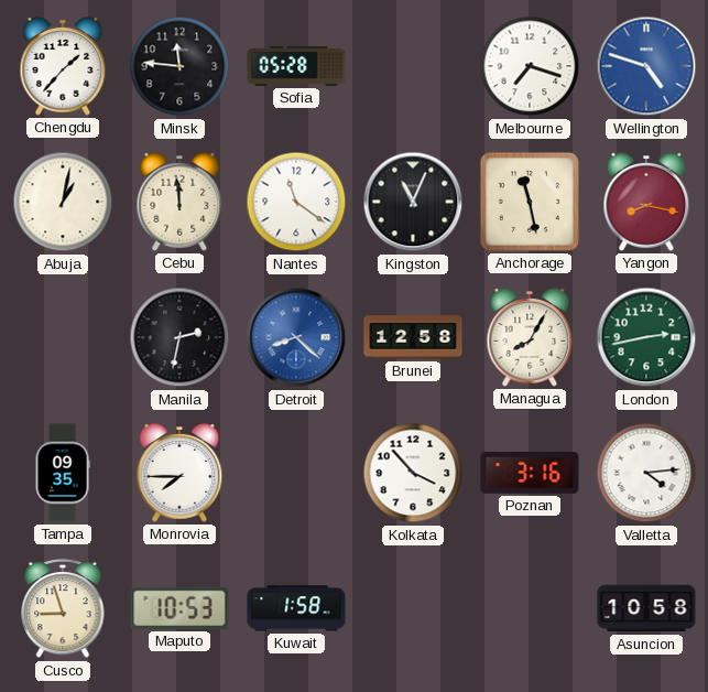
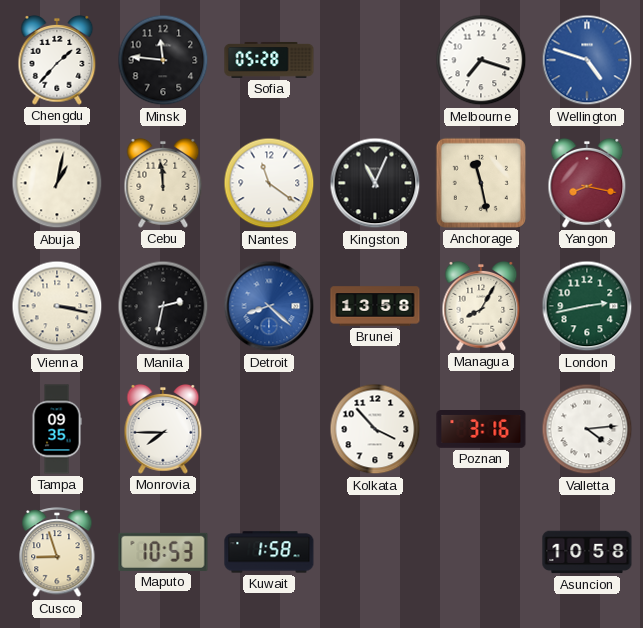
Vienna: none -> 3:17 (57, 306)
Brunei: 12:58 -> 13:58 (375, 306)
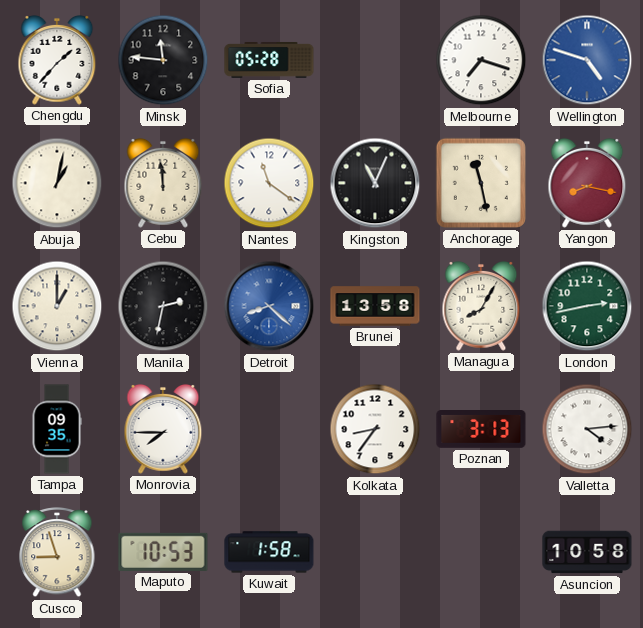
Vienna: 3:17 -> 1:00 (57, 306)
Kolkata: 3:53 -> 8:36 (375, 429)
Poznan: 3:16 -> 3:13 (481, 430)
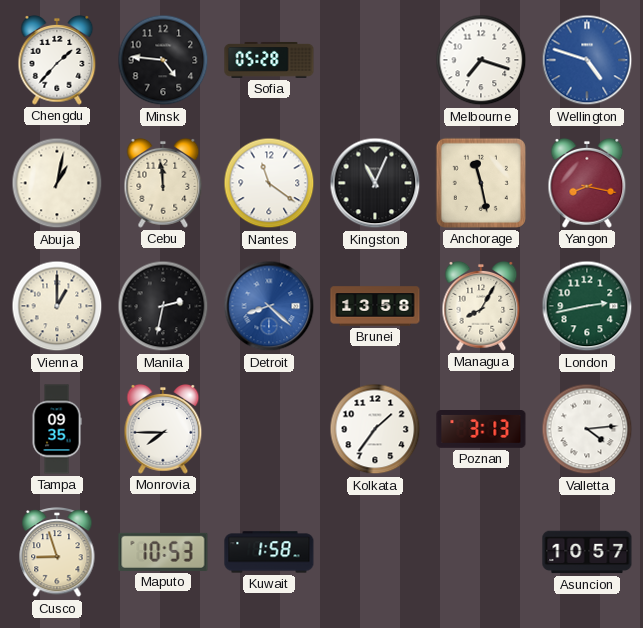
Minsk: 11:46 -> 4:46 (163, 60)
Kolkata: 8:36 -> 1:36 (375, 429)
Asuncion: 10:58 -> 10:57 (587, 552)
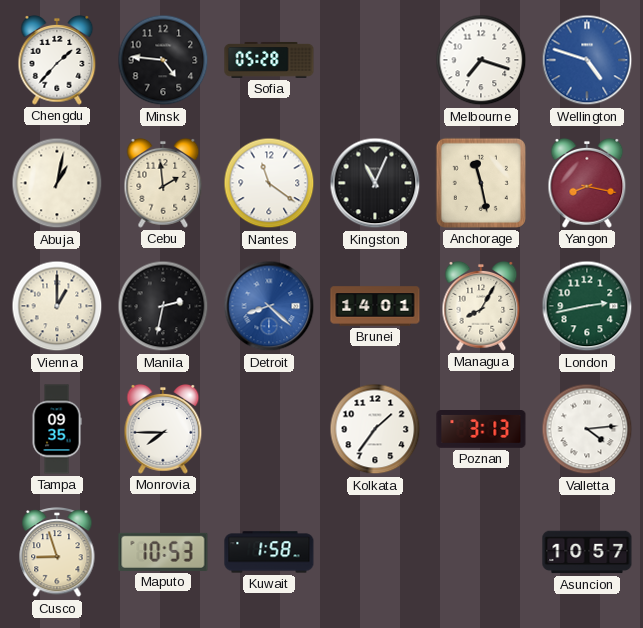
Cebu: 11:59 -> 1:59 (163, 183)
Brunei: 13:58 -> 14:01 (375, 306)
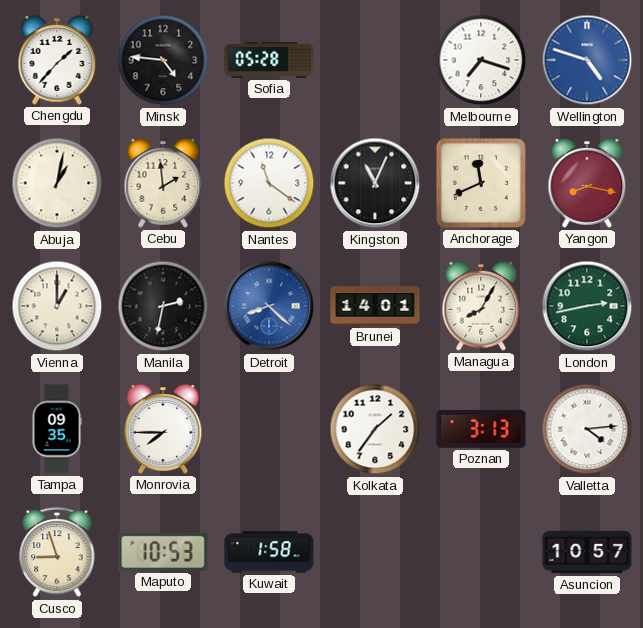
Anchorage: 11:28 -> 11:41 (481, 183)
